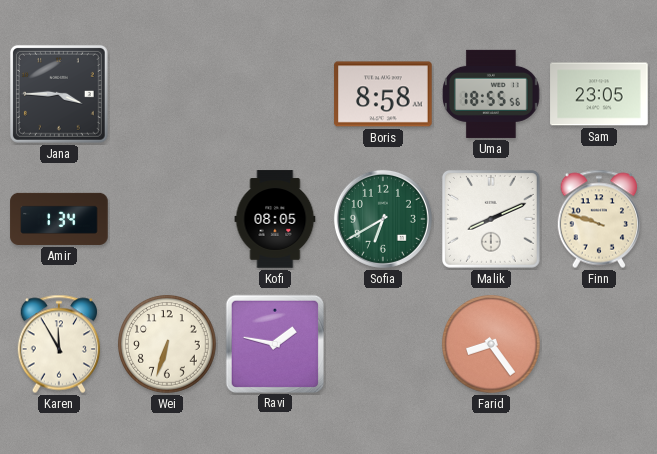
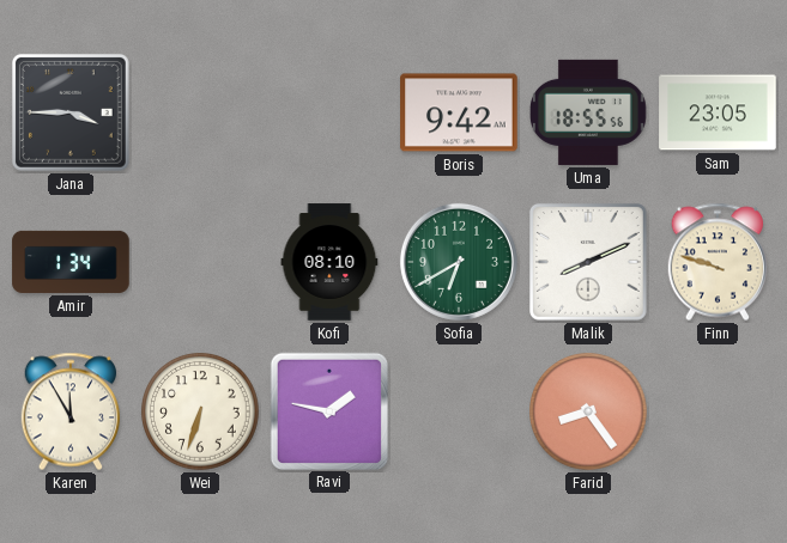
Boris: 8:58 -> 9:42 (459, 112)
Kofi: 08:05 -> 08:10 (329, 262)
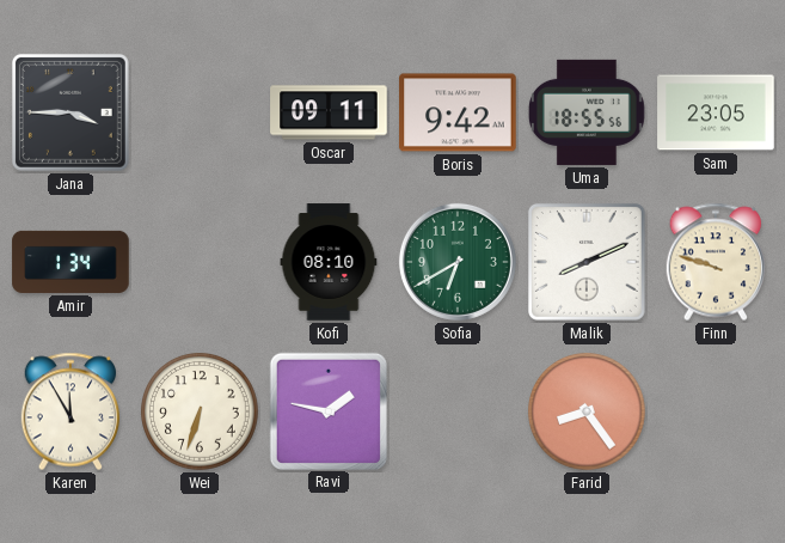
Oscar: none -> 09:11 (329, 112)
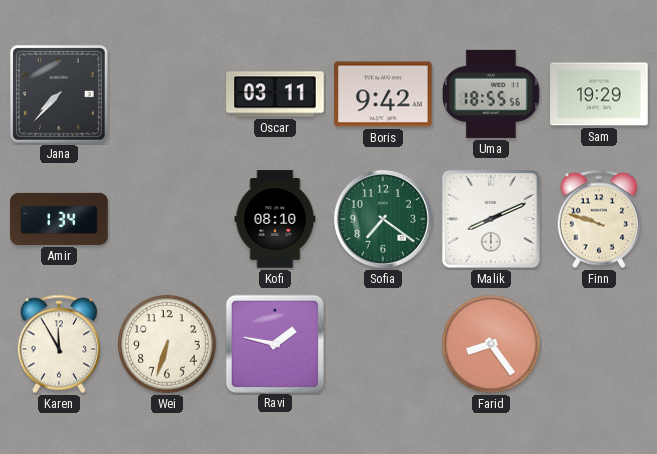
Jana: 3:45 -> 7:37 (59, 94)
Oscar: 09:11 -> 03:11 (275, 94)
Sam: 23:05 -> 19:29 (599, 94)
Sofia: 6:40 -> 7:21 (383, 219)
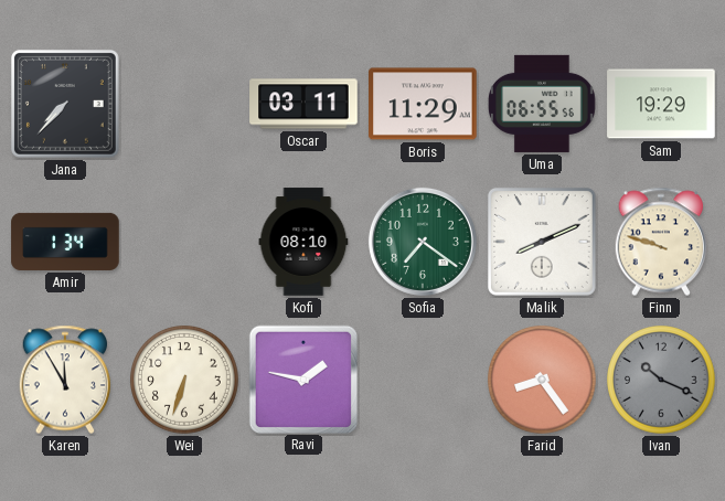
Boris: 9:42 -> 11:29 (423, 104)
Uma: 18:55 -> 06:55 (542, 104)
Ivan: none -> 10:19 (662, 381)
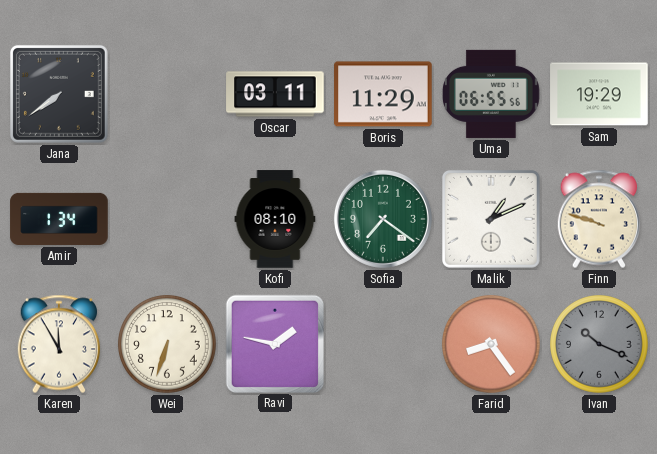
Jana: 7:37 -> 7:39 (59, 94)
Malik: 8:11 -> 1:11 (491, 219)
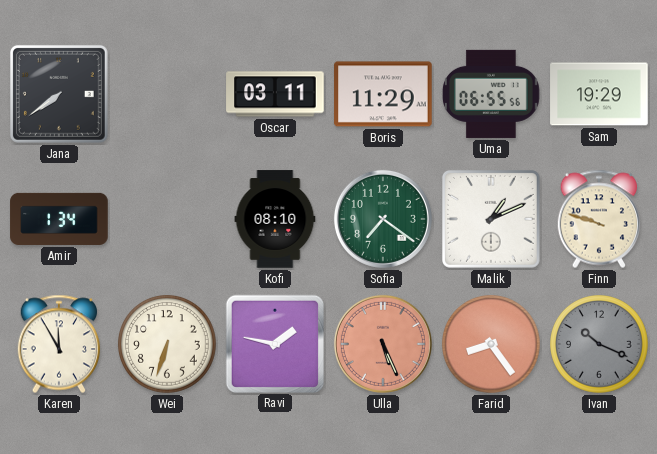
Ulla: none -> 5:26 (383, 344)
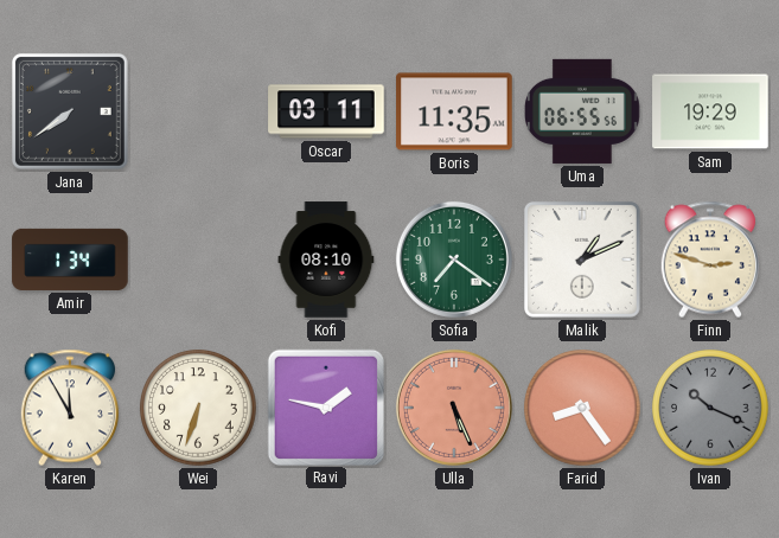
Boris: 11:29 -> 11:35 (454, 111)
Finn: 9:48 -> 2:48 (710, 260)
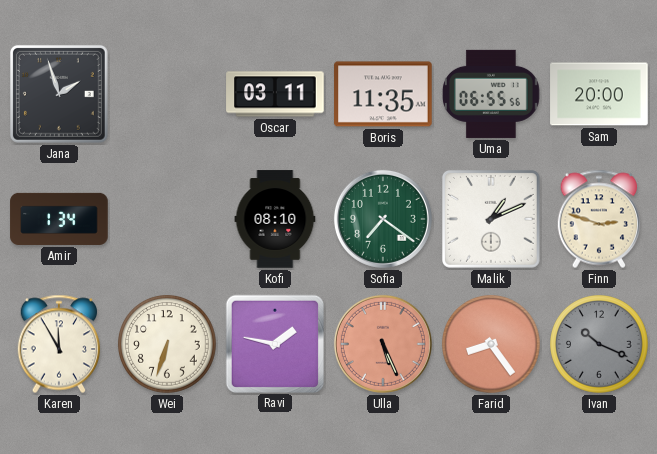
Jana: 7:39 -> 1:57 (59, 94)
Sam: 19:29 -> 20:00 (599, 94)
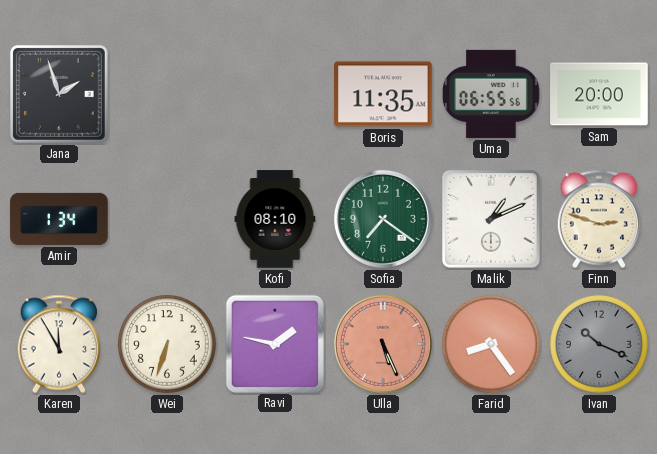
Oscar: 03:11 -> none (275, 94)
